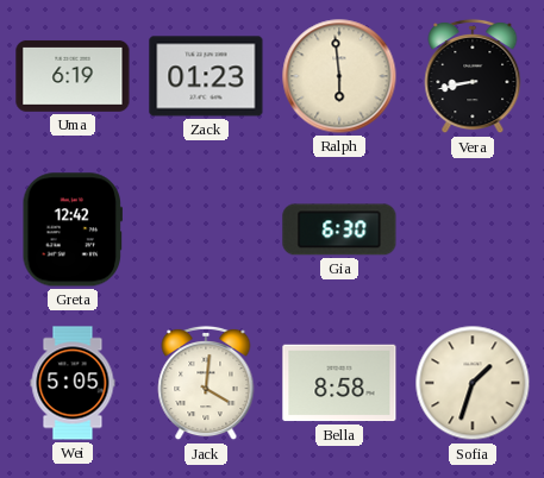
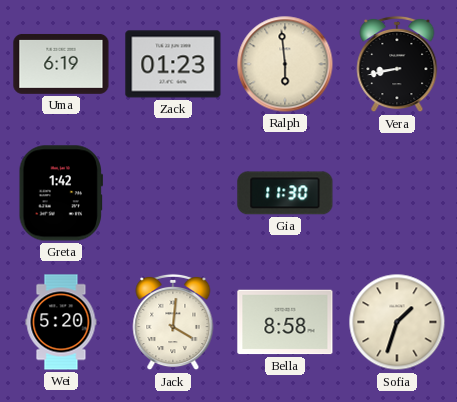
Greta: 12:42 -> 1:42 (60, 193)
Gia: 6:30 -> 11:30 (285, 193)
Wei: 5:05 -> 5:20 (61, 322)
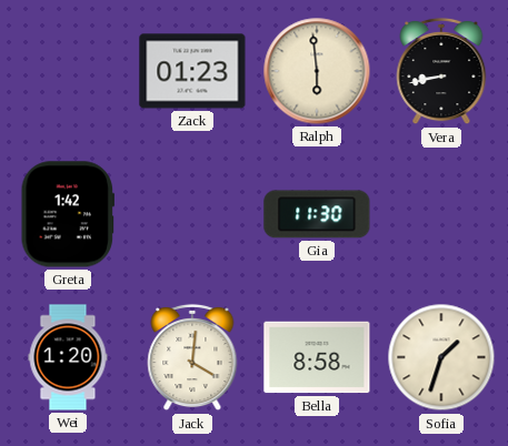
Uma: 6:19 -> none (61, 64)
Wei: 5:20 -> 1:20 (68, 357)
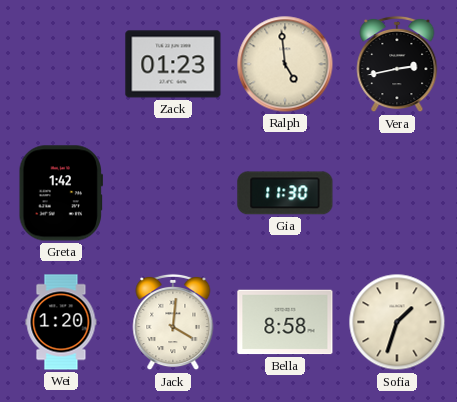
Ralph: 5:59 -> 4:59 (285, 64)
Vera: 8:43 -> 2:43 (397, 64)
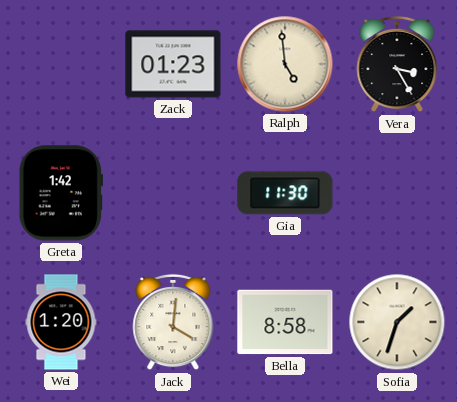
Vera: 2:43 -> 3:25 (397, 64)
